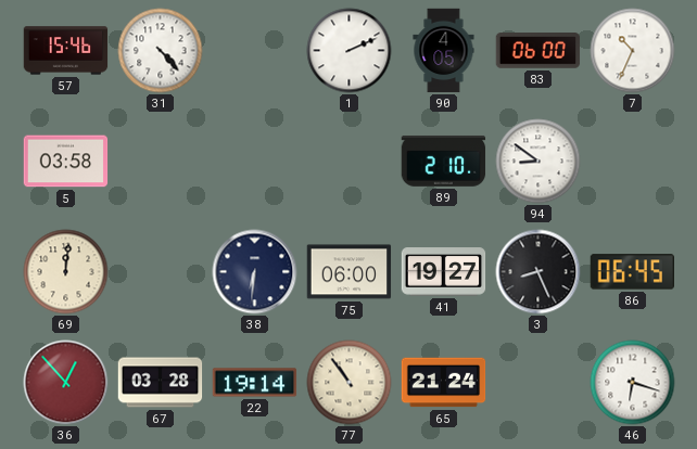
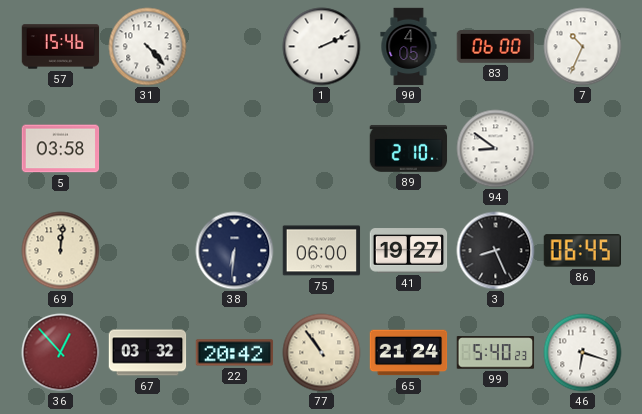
67: 03:28 -> 03:32 (148, 353)
22: 19:14 -> 20:42 (235, 353)
99: none -> 5:40 (496, 353)
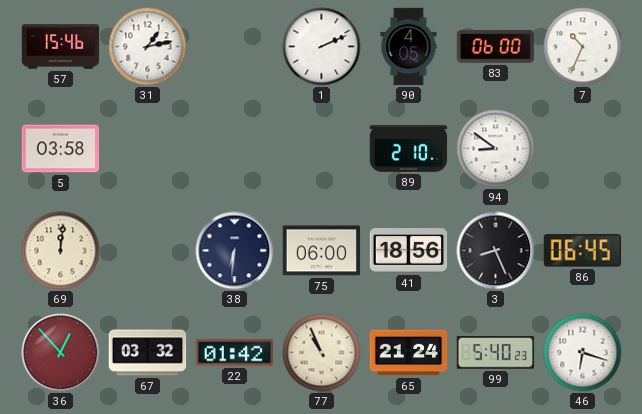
31: 4:23 -> 1:13 (148, 47)
41: 19:27 -> 18:56 (409, 251)
22: 20:42 -> 01:42 (235, 353)
77: 10:54 -> 10:56 (322, 353)
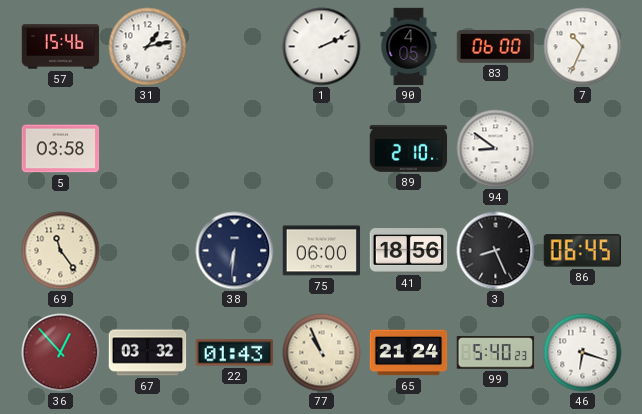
69: 12:01 -> 11:24 (61, 251)
22: 01:42 -> 01:43 (235, 353)
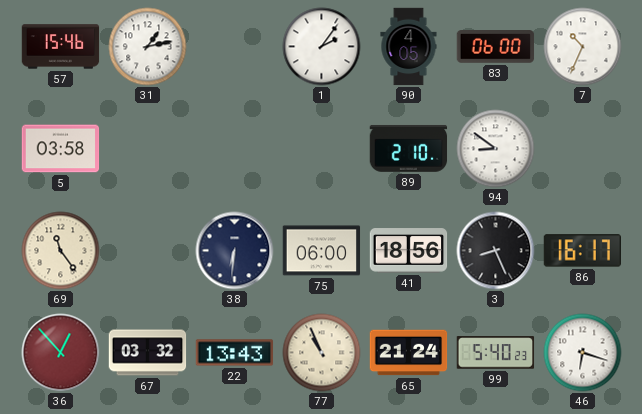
1: 2:11 -> 2:06 (322, 47)
86: 06:45 -> 16:17 (582, 251)
22: 01:43 -> 13:43 (235, 353)
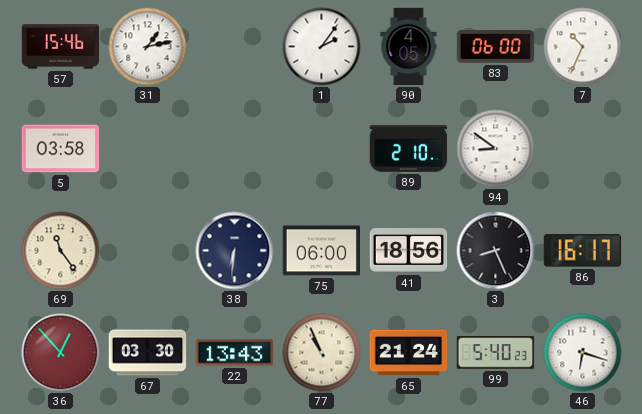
67: 03:32 -> 03:30 (148, 353)
